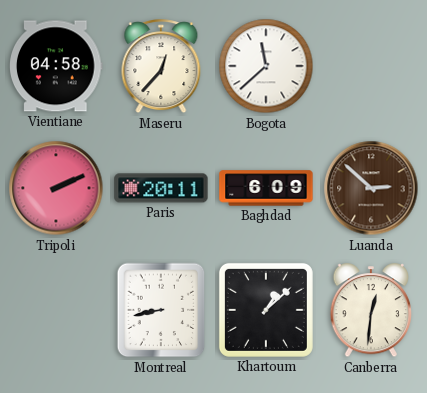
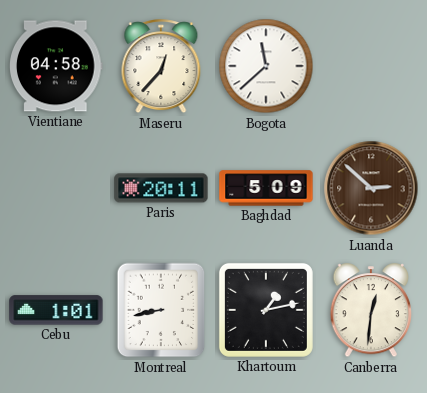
Tripoli: 2:11 -> none (56, 188)
Baghdad: 6:09 -> 5:09 (266, 188)
Cebu: none -> 1:01 (56, 310)
Khartoum: 1:08 -> 1:13 (266, 310)
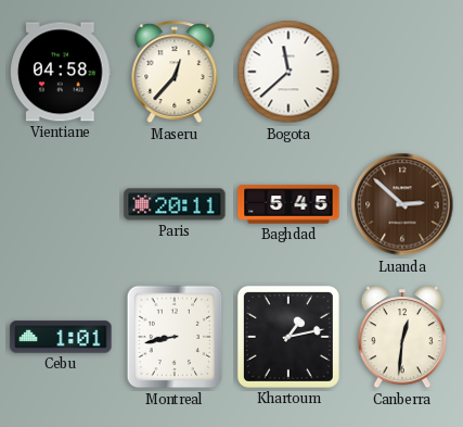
Baghdad: 5:09 -> 5:45 (288, 204)
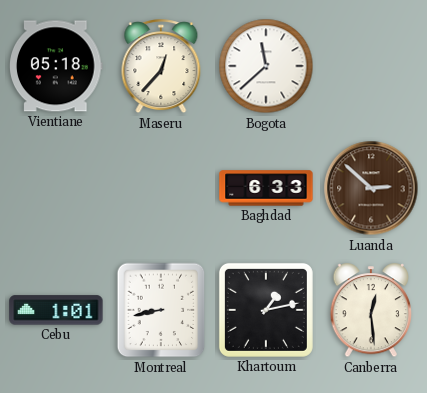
Vientiane: 04:58 -> 05:18 (57, 66)
Paris: 20:11 -> none (175, 204)
Baghdad: 5:45 -> 6:33 (266, 188)
Canberra: 12:31 -> 12:29 (370, 311)
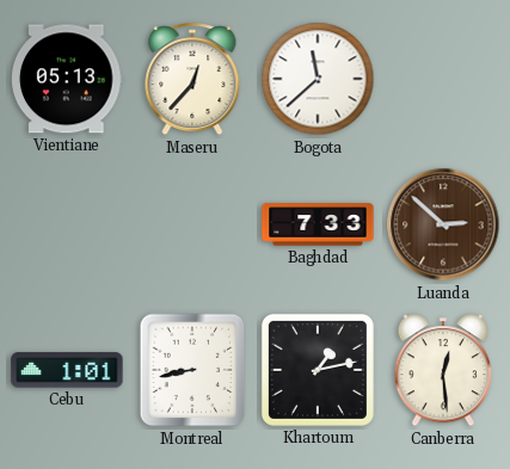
Vientiane: 05:18 -> 05:13 (68, 79)
Baghdad: 6:33 -> 7:33 (318, 224)
